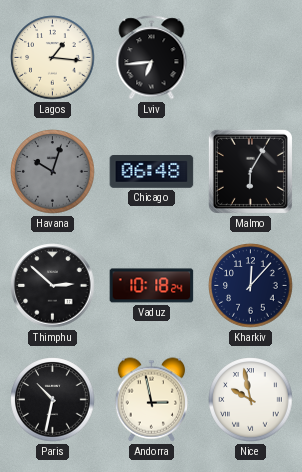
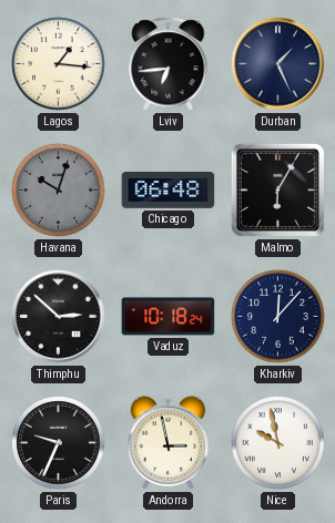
Durban: none -> 1:26 (278, 64)
Paris: 10:32 -> 9:34 (59, 443)
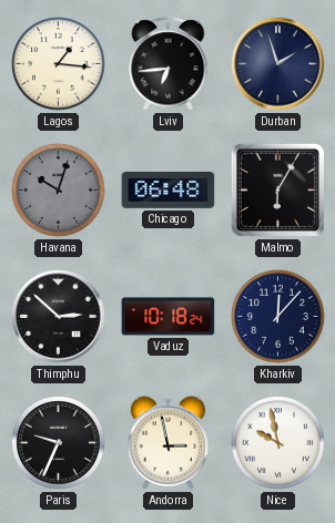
Durban: 1:26 -> 1:57 (278, 64)
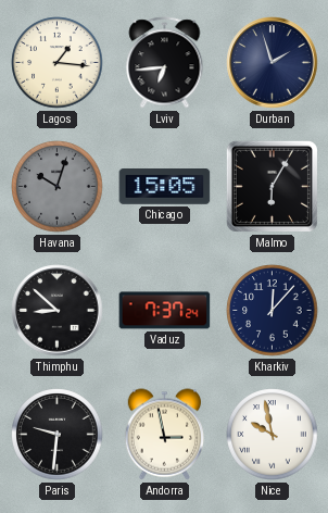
Chicago: 06:48 -> 15:05 (165, 187)
Thimphu: 2:52 -> 8:52 (58, 311)
Vaduz: 10:18 -> 7:37 (165, 311)
Paris: 9:34 -> 9:31 (58, 435)
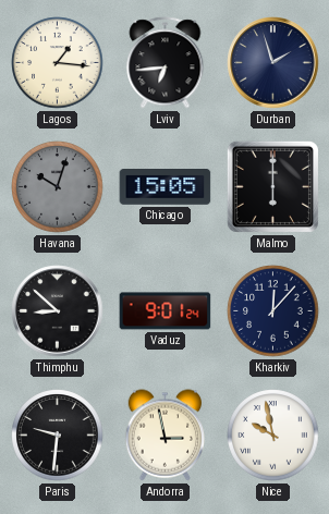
Malmo: 6:05 -> 6:00 (272, 186)
Vaduz: 7:37 -> 9:01 (166, 311)
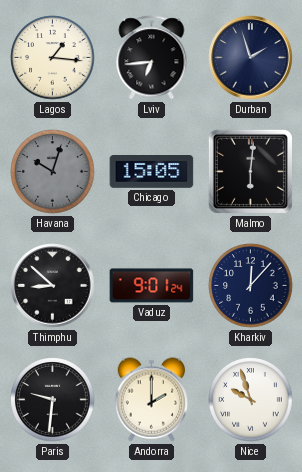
Malmo: 6:00 -> 6:01 (250, 171)
Andorra: 2:58 -> 2:00 (152, 400)
Nice: 9:58 -> 9:57 (251, 400)
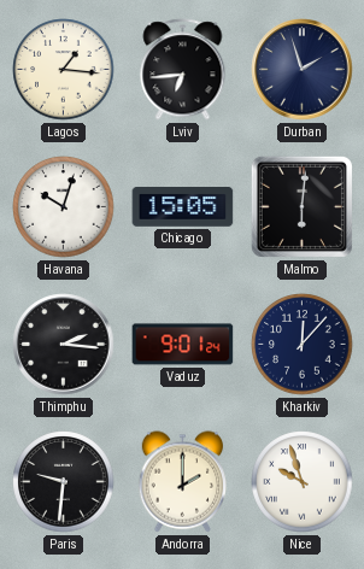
Havana dial: grey -> white (64, 207)
Thimphu: 8:52 -> 2:16 (64, 345)
